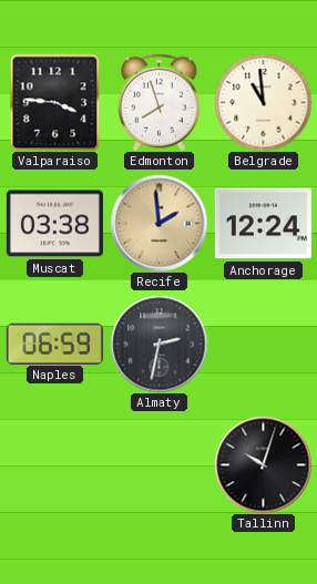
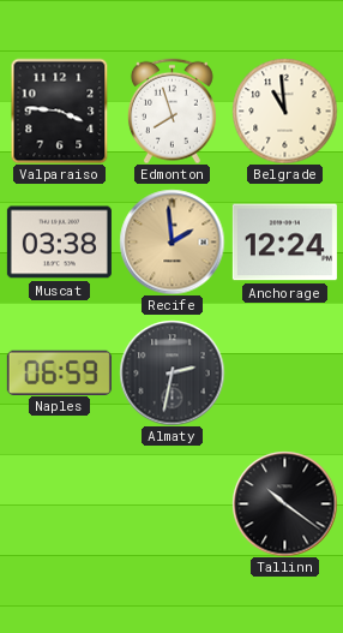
Tallinn: 10:03 -> 10:21 (284, 503)
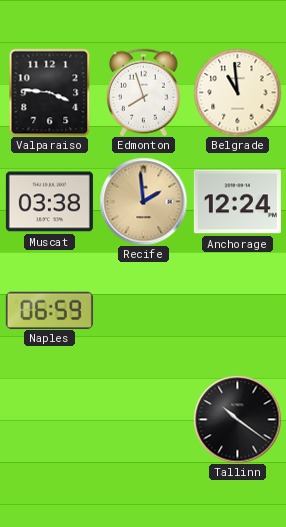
Almaty: 2:32 -> none (171, 372)
